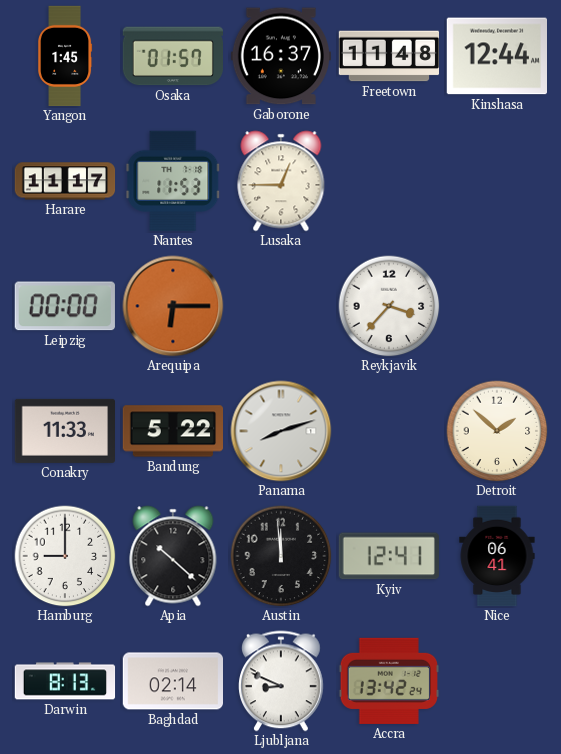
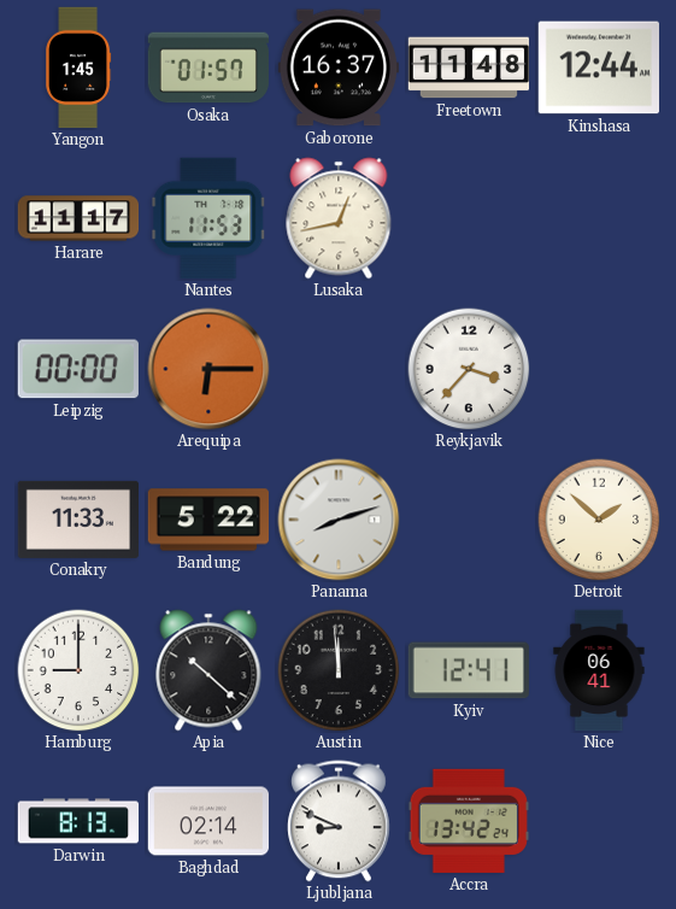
Lusaka: 12:45 -> 12:43 (339, 218)
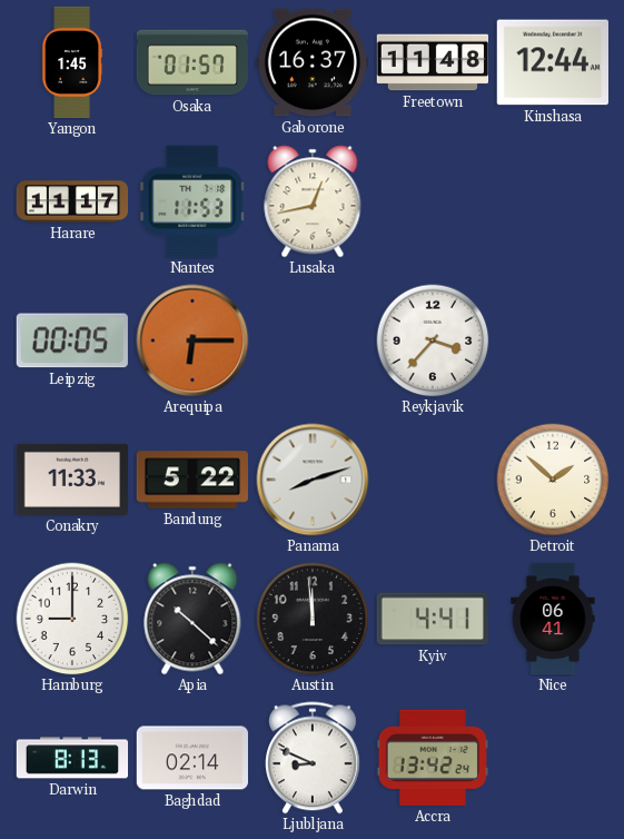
Leipzig: 00:00 -> 00:05 (72, 340)
Kyiv: 12:41 -> 4:41 (433, 619)
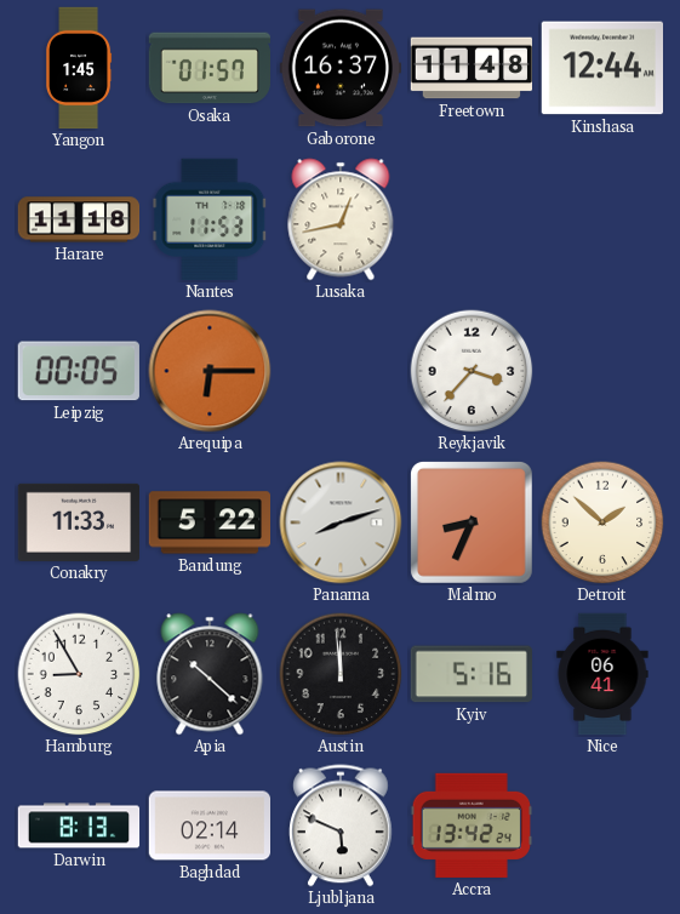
Harare: 11:17 -> 11:18 (79, 219)
Malmo: none -> 8:34 (472, 522)
Hamburg: 9:00 -> 8:55 (79, 674)
Kyiv: 4:41 -> 5:16 (472, 674)
Ljubljana: 8:49 -> 5:49 (342, 826)
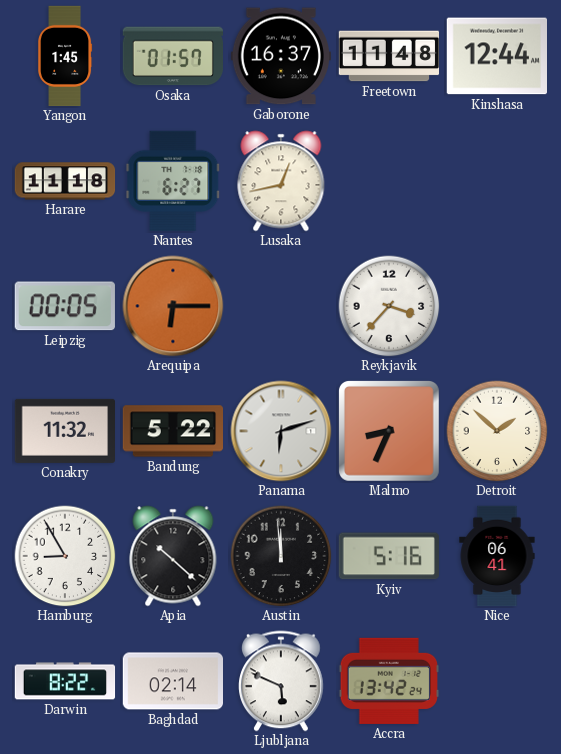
Nantes: 11:53 -> 6:27 (173, 181)
Conakry: 11:33 -> 11:32 (64, 431)
Panama: 8:12 -> 6:12 (281, 431)
Darwin: 8:13 -> 8:22 (65, 681)
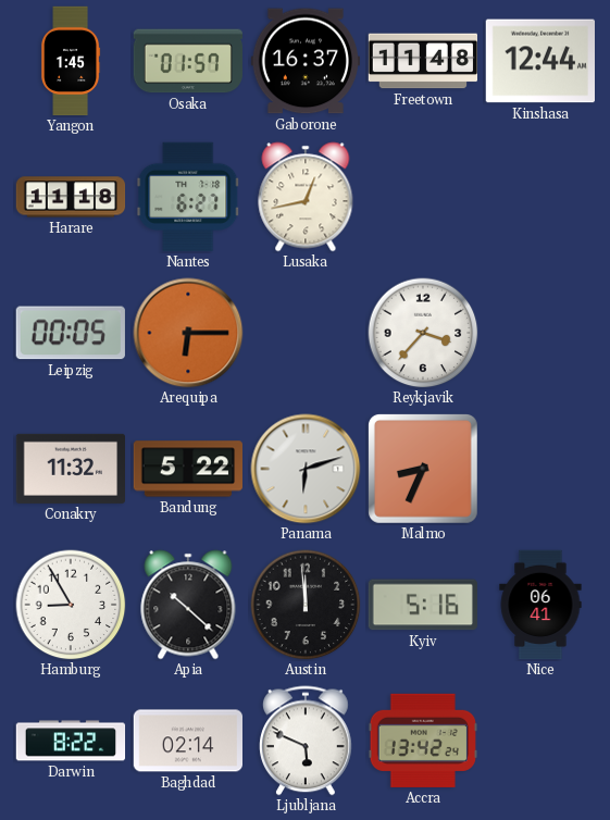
Detroit: 1:52 -> none (497, 431)
